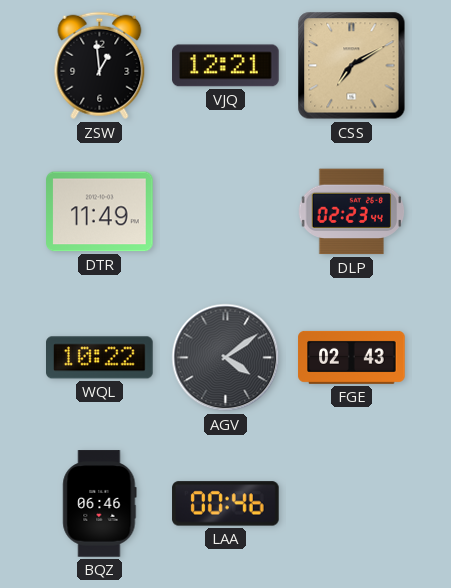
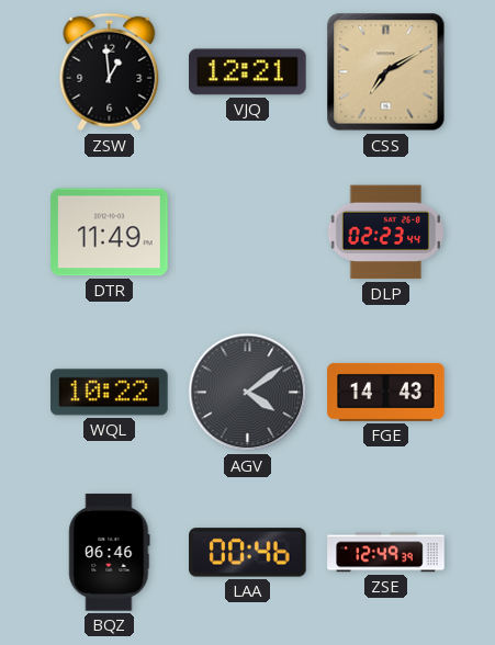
FGE: 02:43 -> 14:43 (386, 392)
ZSE: none -> 12:49 (386, 553)
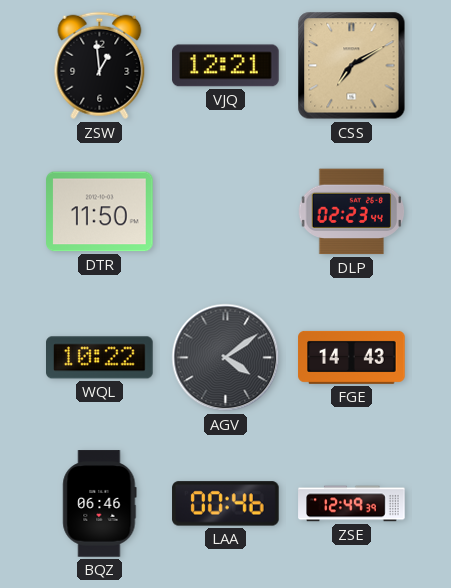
DTR: 11:49 -> 11:50 (100, 212)
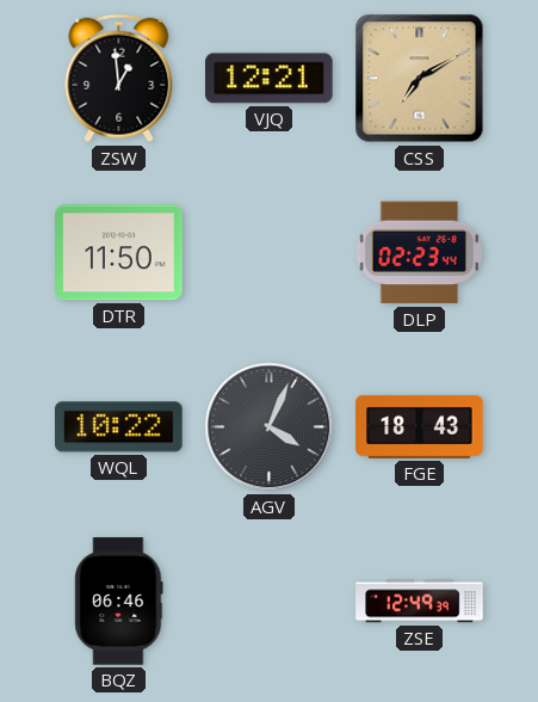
AGV: 4:09 -> 4:04 (270, 427)
FGE: 14:43 -> 18:43 (420, 426)
LAA: 00:46 -> none (226, 504)
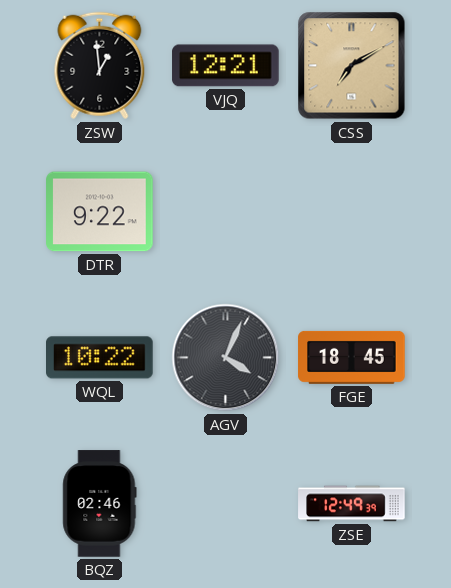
DTR: 11:50 -> 9:22 (100, 212)
DLP: 02:23 -> none (420, 253)
FGE: 18:43 -> 18:45 (352, 357)
BQZ: 06:46 -> 02:46 (100, 504)
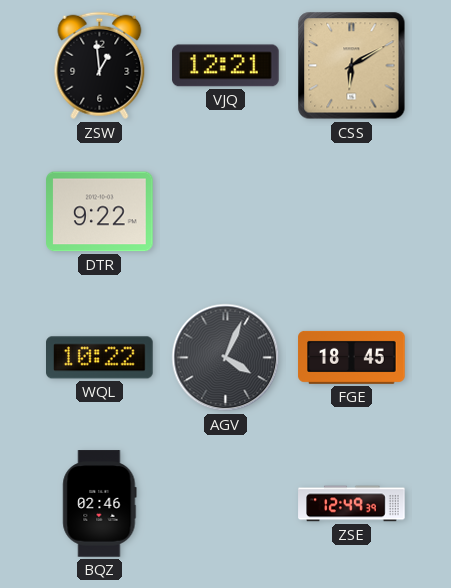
CSS: 7:10 -> 6:10 (352, 66)
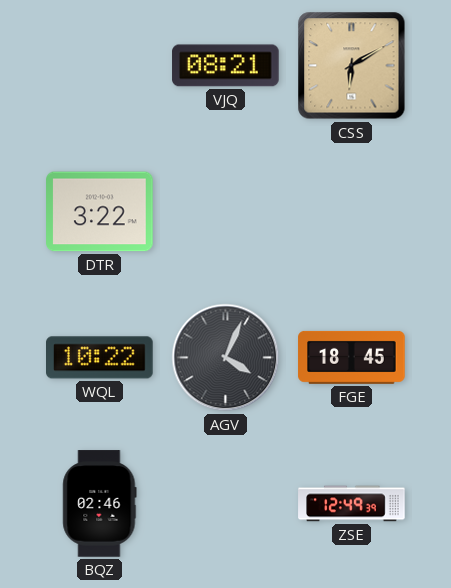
ZSW: 12:59 -> none (100, 66)
VJQ: 12:21 -> 08:21 (226, 66)
DTR: 9:22 -> 3:22 (100, 212)
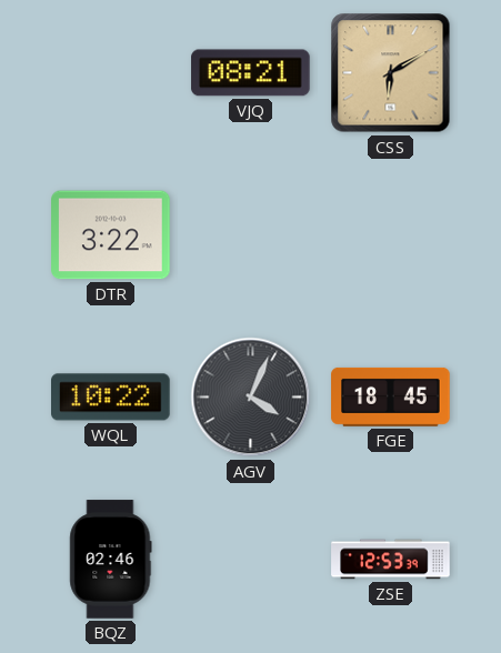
ZSE: 12:49 -> 12:53 (391, 560)
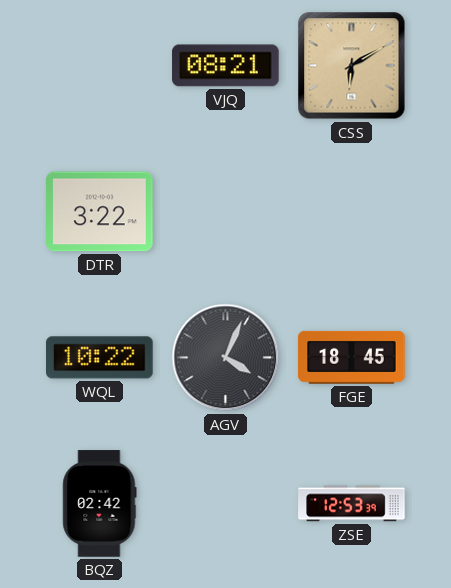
BQZ: 02:46 -> 02:42 (100, 504)
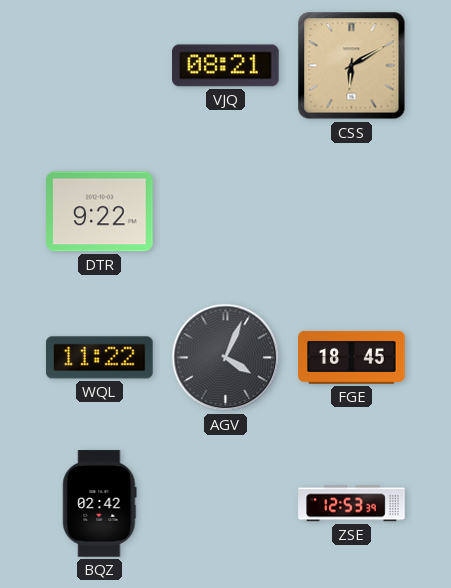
DTR: 3:22 -> 9:22 (100, 212)
WQL: 10:22 -> 11:22 (100, 358)
